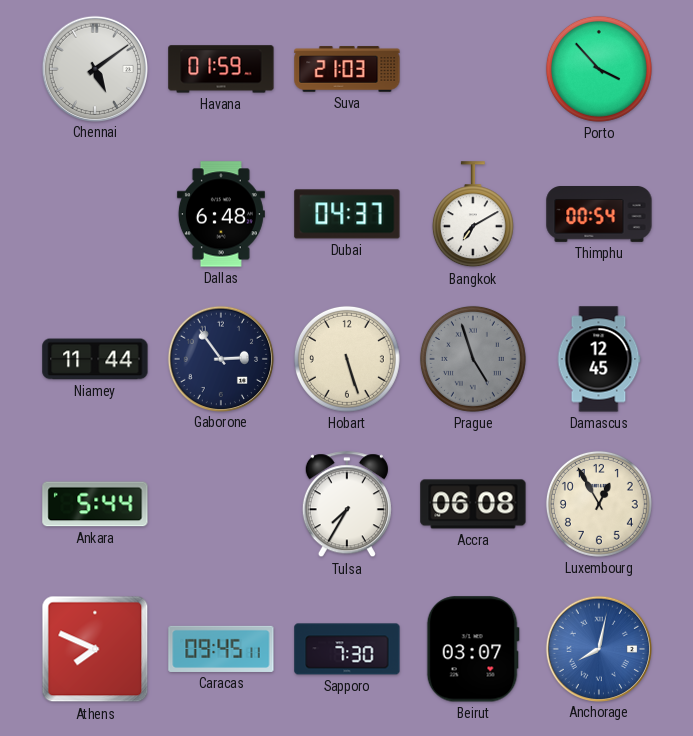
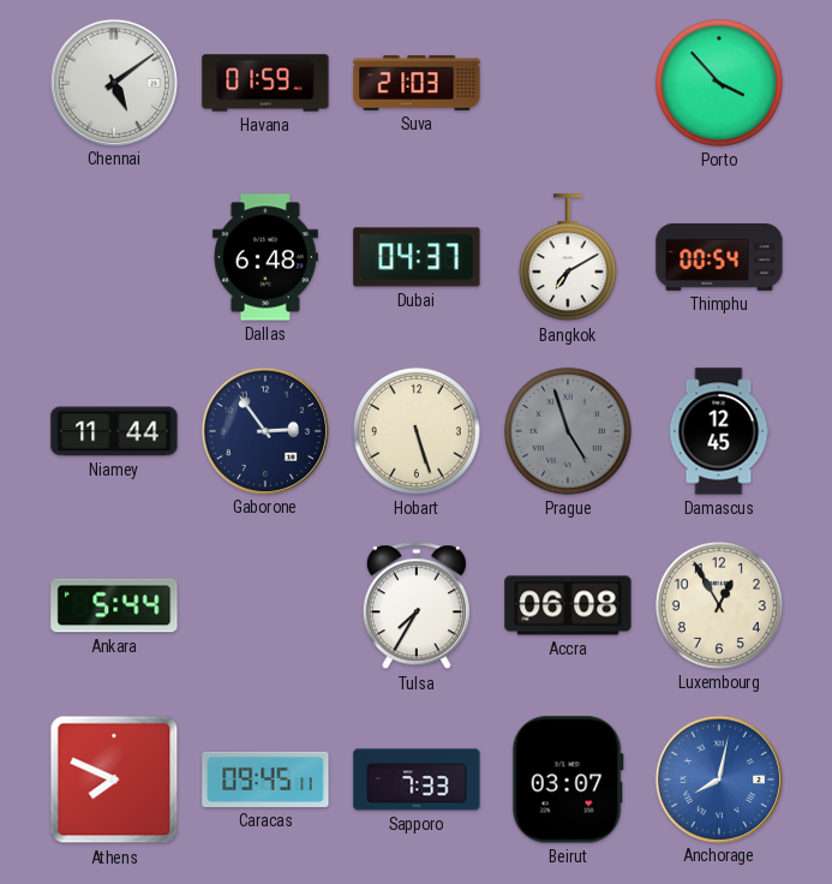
Sapporo: 7:30 -> 7:33 (417, 780)
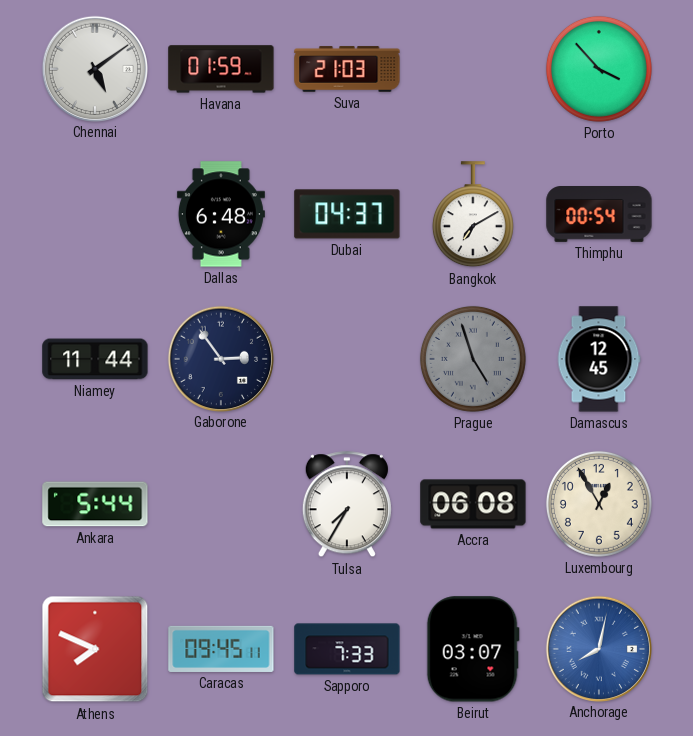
Hobart: 5:27 -> none (417, 431)
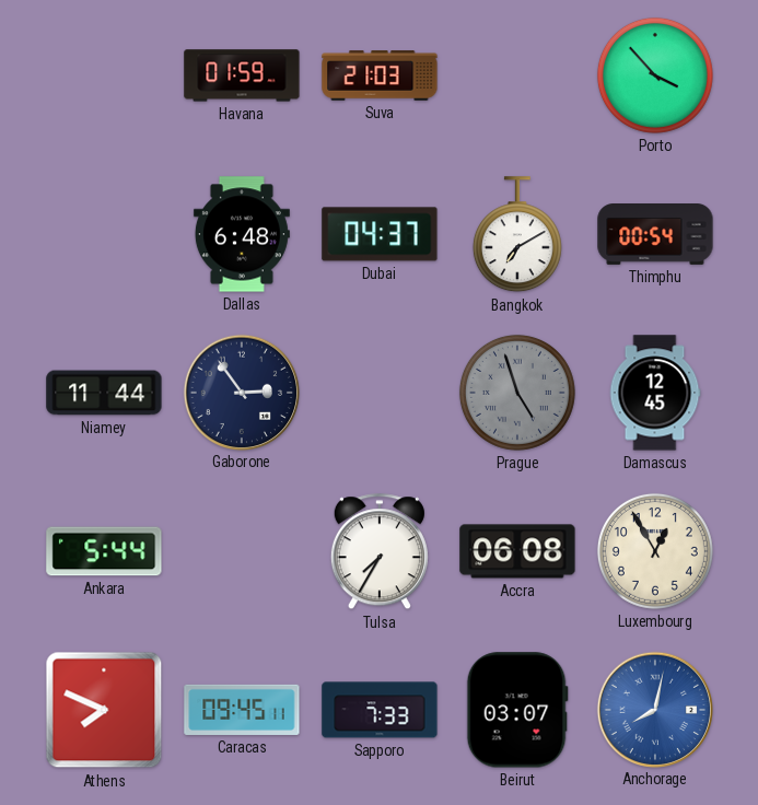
Chennai: 5:09 -> none (94, 68)
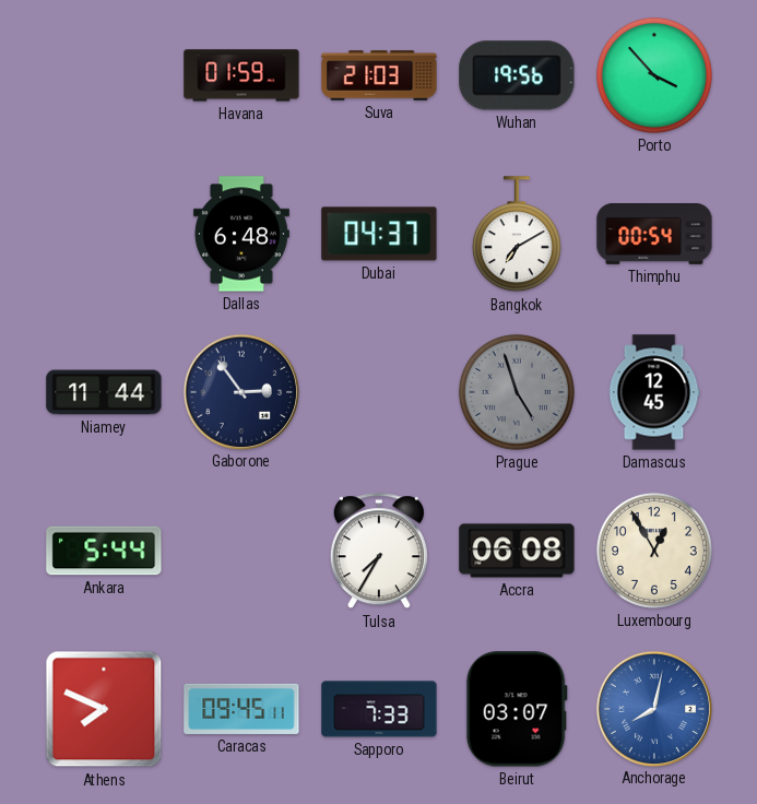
Wuhan: none -> 19:56 (517, 75)
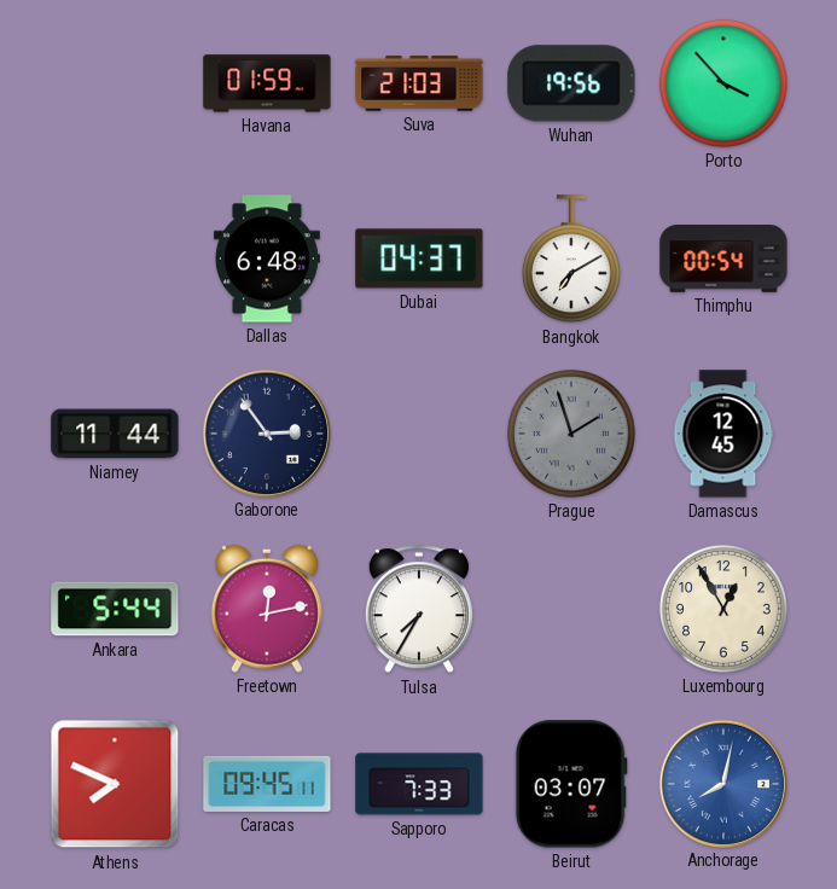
Prague: 4:57 -> 1:57 (571, 434)
Freetown: none -> 12:13 (267, 609)
Accra: 06:08 -> none (517, 551)
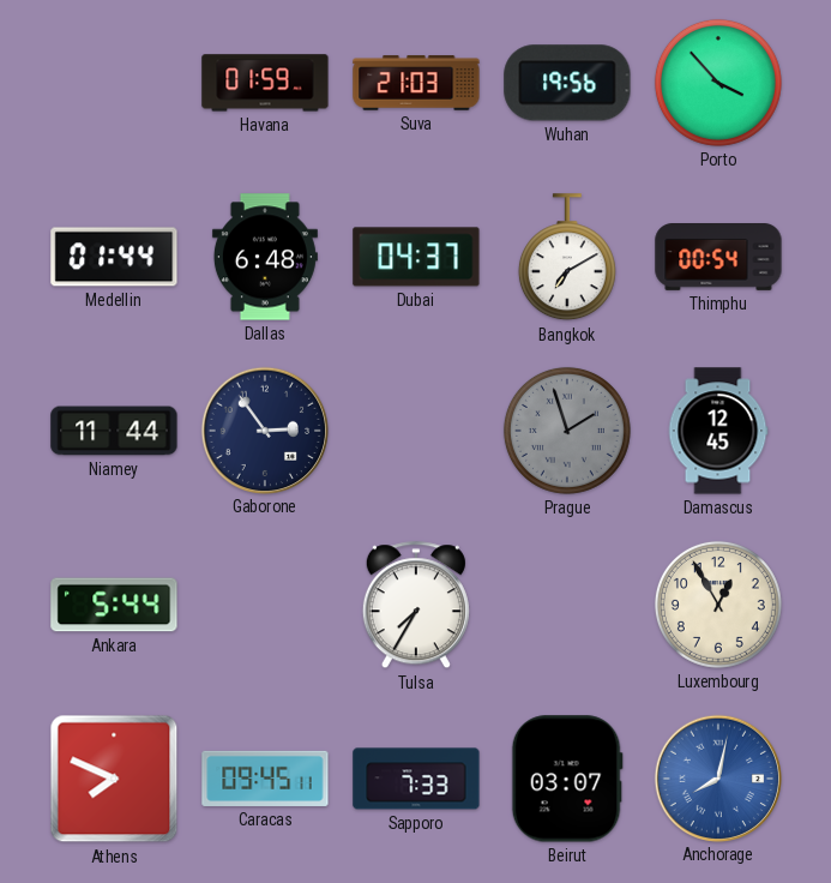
Medellin: none -> 01:44 (114, 257)
Freetown: 12:13 -> none (267, 609)
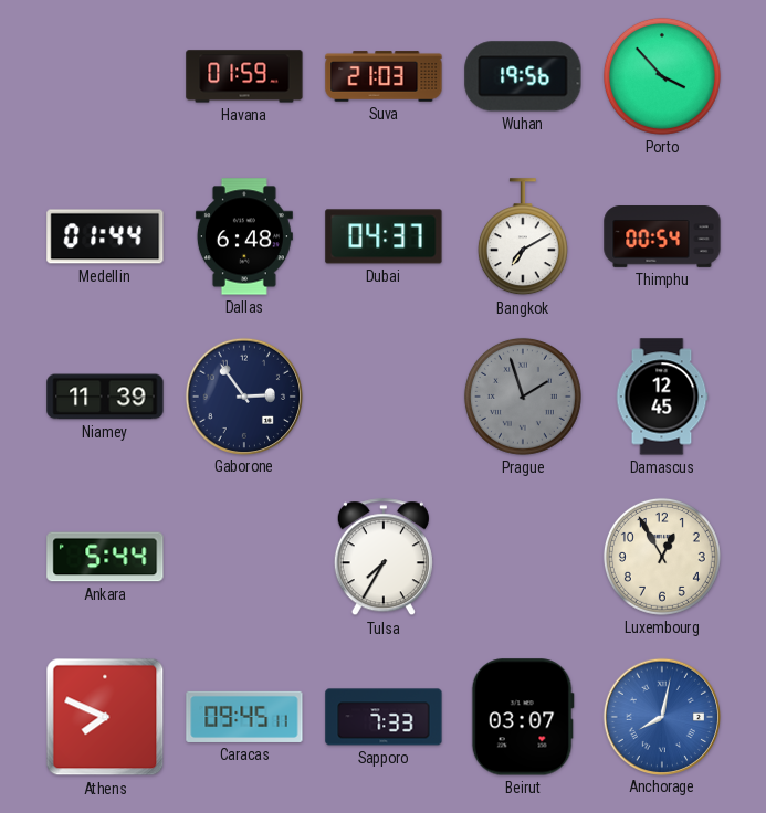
Niamey: 11:44 -> 11:39 (105, 397)
